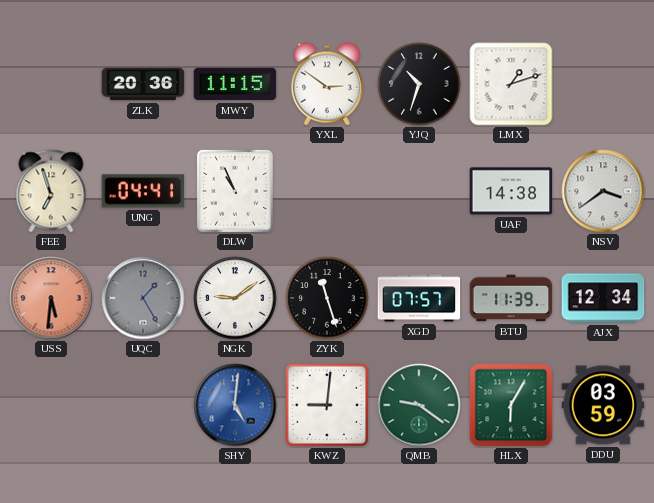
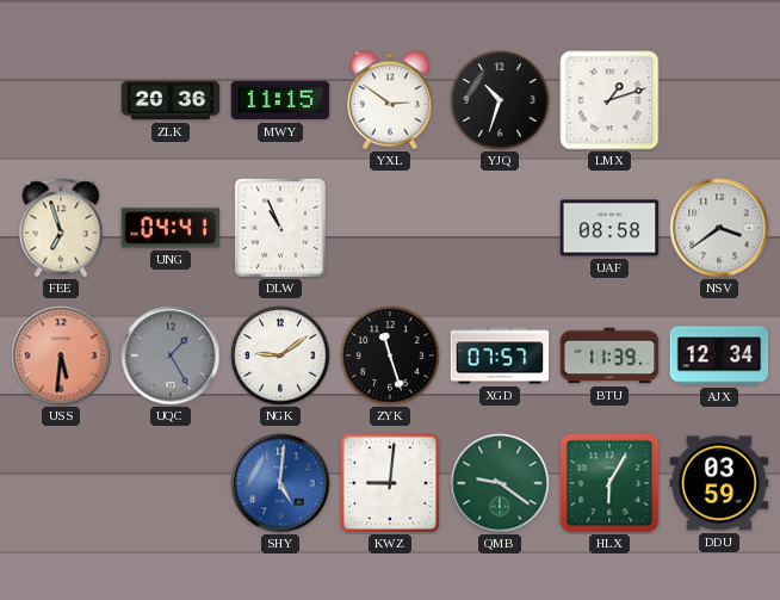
UAF: 14:38 -> 08:58 (609, 228)
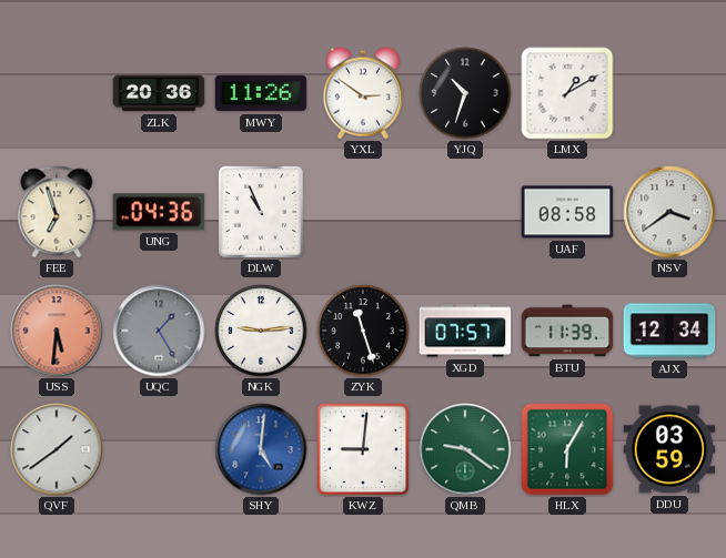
MWY: 11:15 -> 11:26 (261, 93)
LMX: 1:12 -> 1:10 (567, 93)
UNG: 04:41 -> 04:36 (159, 212)
NGK: 9:09 -> 9:14 (261, 331)
QVF: none -> 1:39 (57, 449)
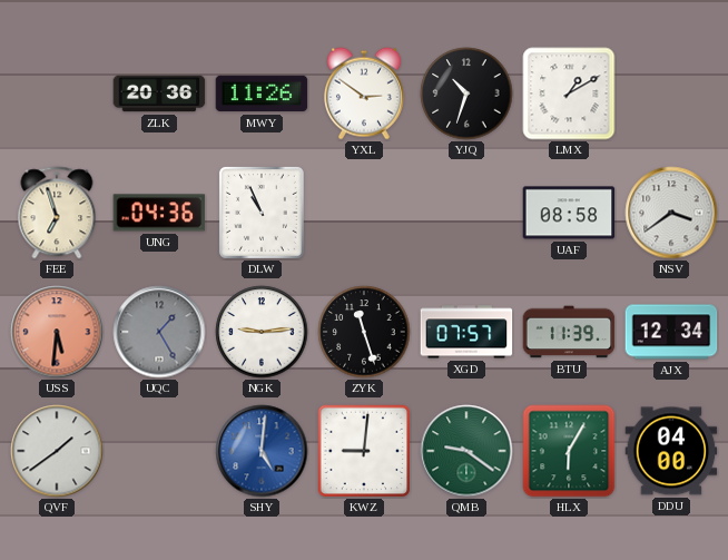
DDU: 03:59 -> 04:00 (671, 451)
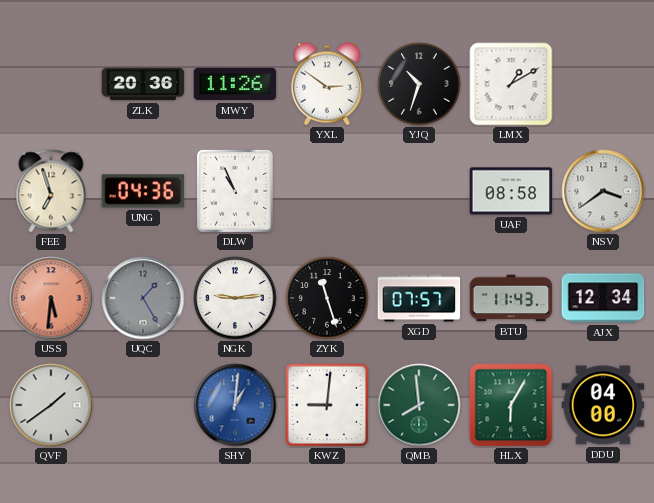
BTU: 11:39 -> 11:43 (511, 298)
SHY: 5:01 -> 1:01 (235, 405)
QMB: 9:21 -> 7:59 (419, 405)
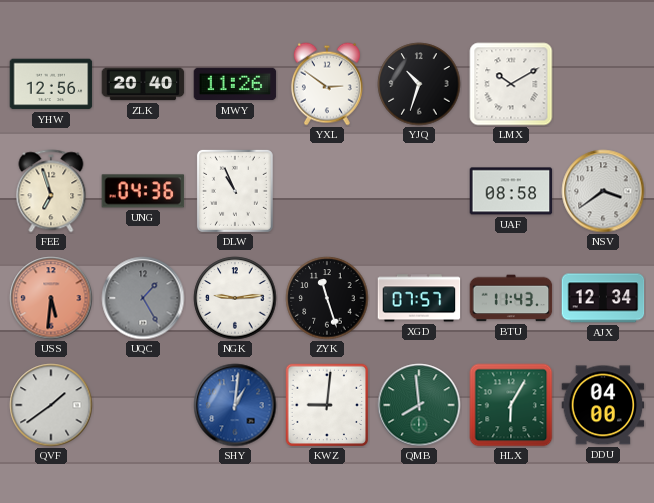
YHW: none -> 12:56 (51, 84)
ZLK: 20:36 -> 20:40 (143, 84)
LMX: 1:10 -> 10:10 (511, 84)
